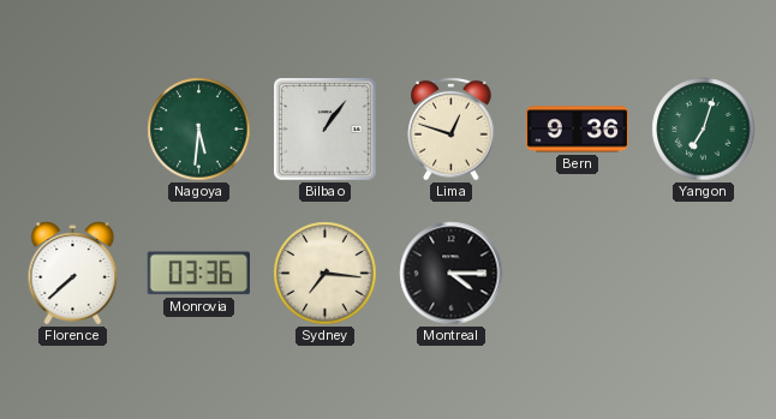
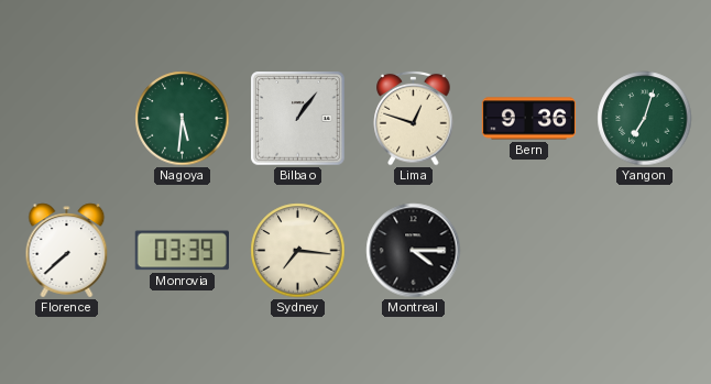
Monrovia: 03:36 -> 03:39 (182, 251)
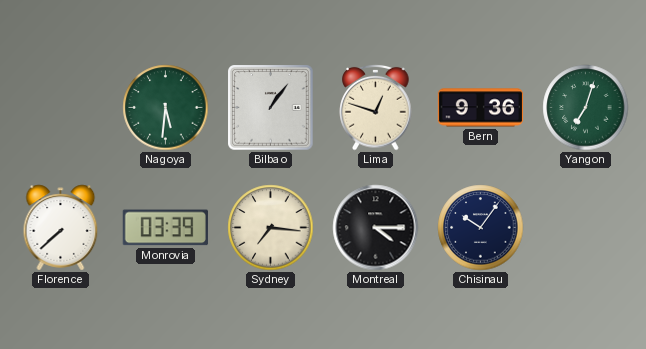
Chisinau: none -> 10:06 (481, 228)
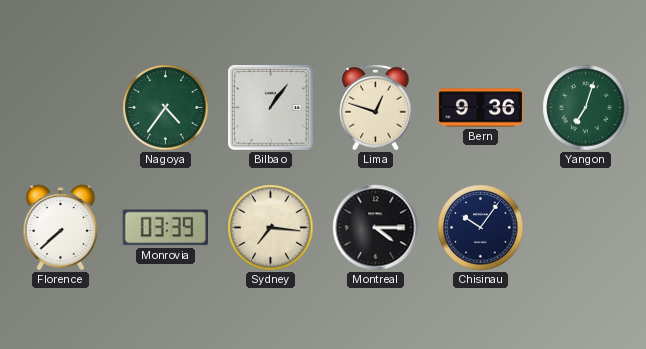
Nagoya: 5:31 -> 4:36 (166, 108)
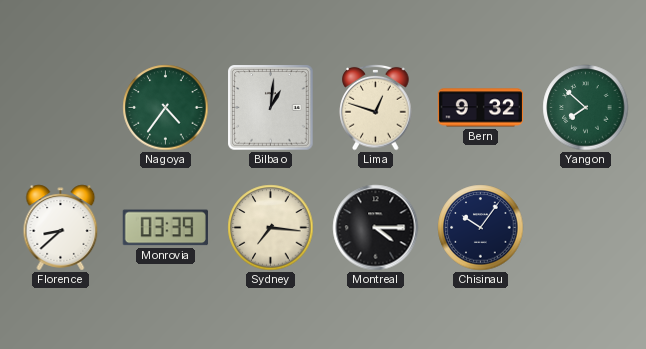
Bilbao: 1:06 -> 1:01 (271, 108)
Bern: 9:36 -> 9:32 (481, 108)
Yangon: 7:03 -> 7:52 (586, 108)
Florence: 7:38 -> 8:38 (61, 228)
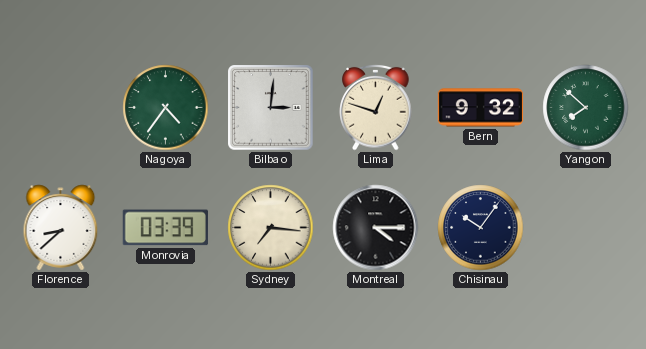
Bilbao: 1:01 -> 3:01 (271, 108)
